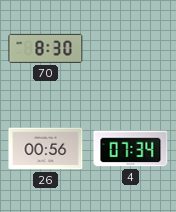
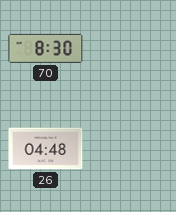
26: 00:56 -> 04:48 (46, 149)
4: 07:34 -> none (131, 149)
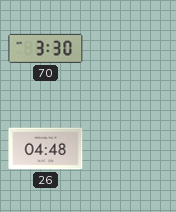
70: 8:30 -> 3:30 (46, 48)
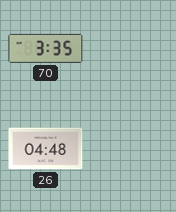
70: 3:30 -> 3:35 (46, 48)
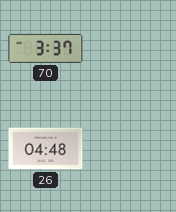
70: 3:35 -> 3:37 (46, 48)
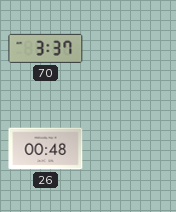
26: 04:48 -> 00:48 (46, 149)
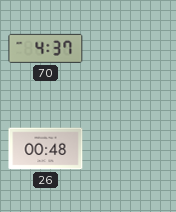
70: 3:37 -> 4:37 (46, 48)
